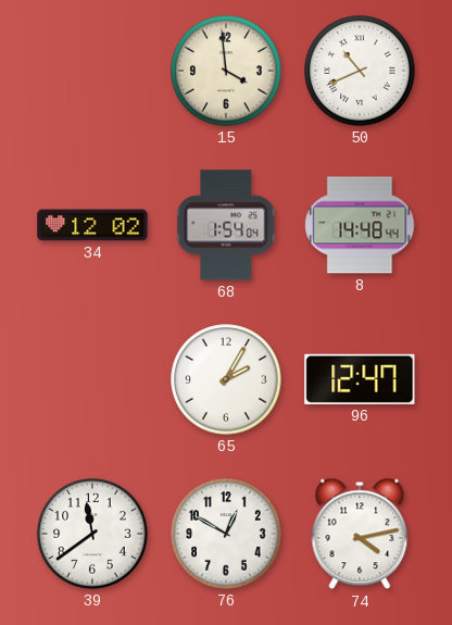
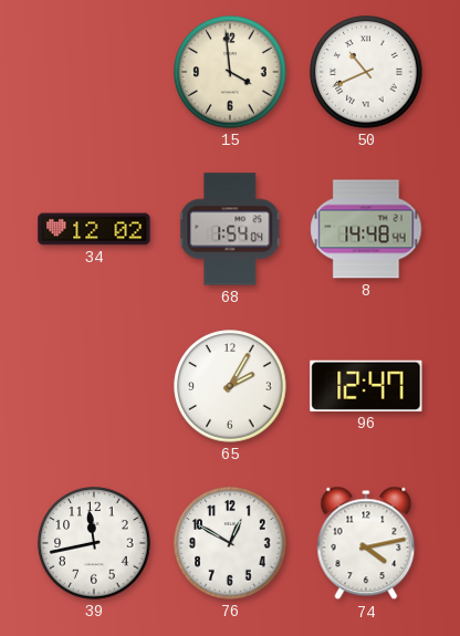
39: 11:39 -> 11:43 (94, 543)
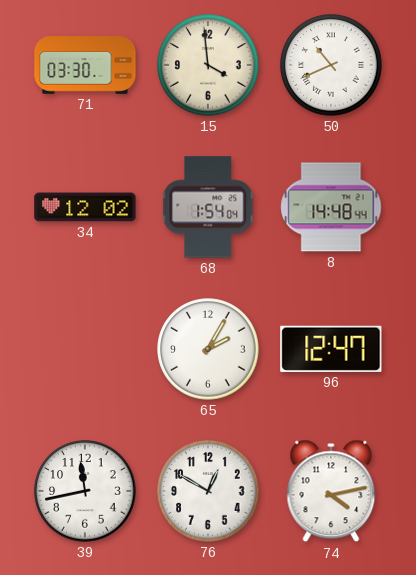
71: none -> 03:30 (85, 65)
